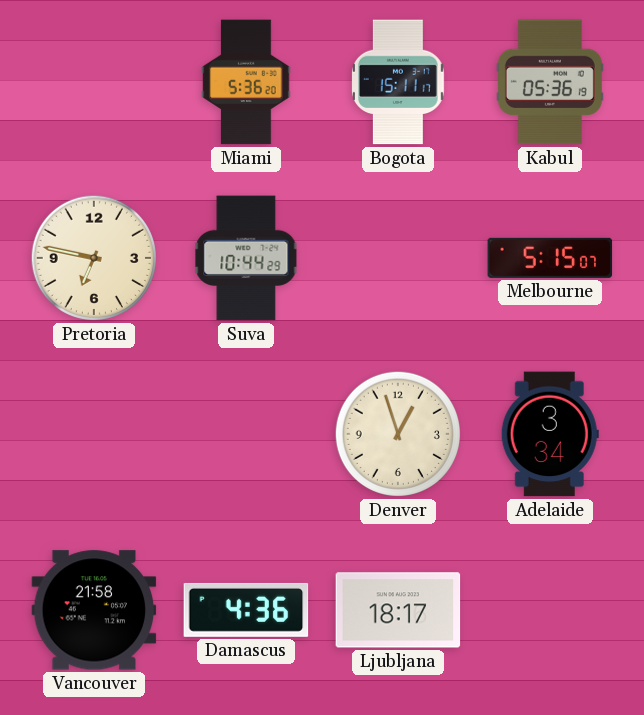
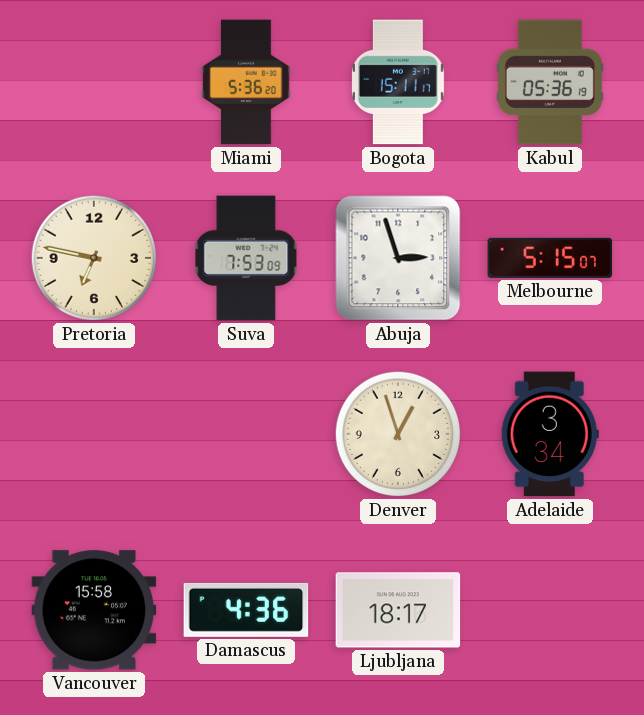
Suva: 10:44 -> 7:53 (246, 258)
Abuja: none -> 2:57 (398, 258)
Vancouver: 21:58 -> 15:58 (94, 610)
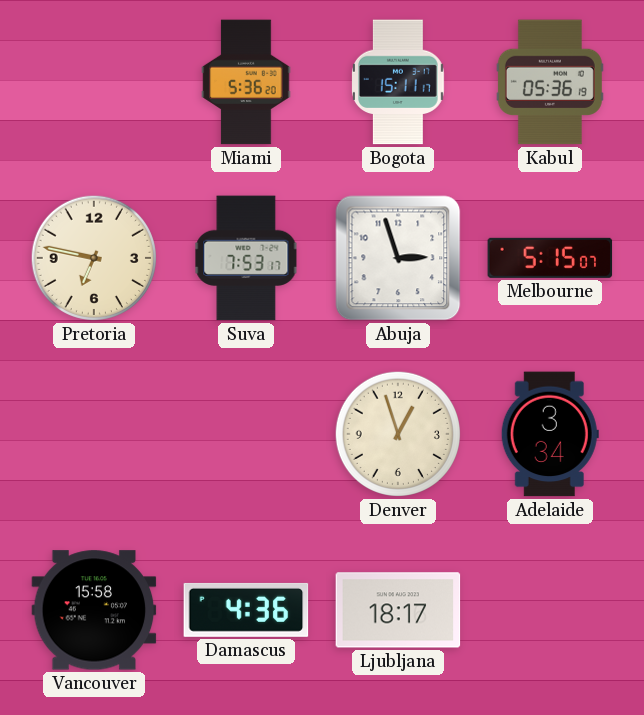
Suva: 7:53:09 -> 7:53:17 (246, 258)
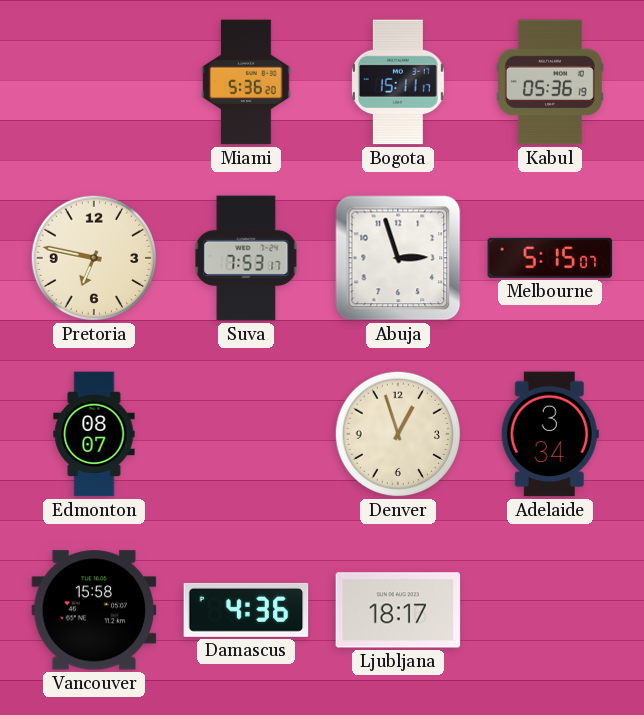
Edmonton: none -> 08:07 (94, 434)
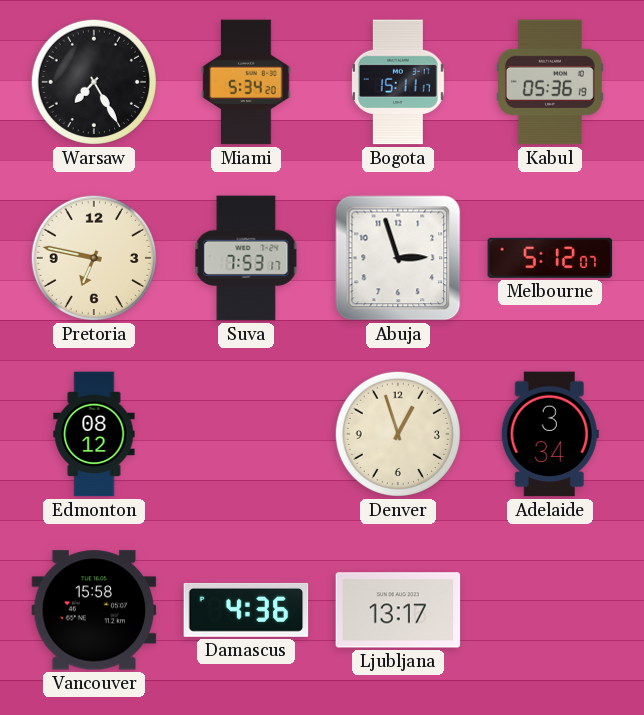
Warsaw: none -> 7:25 (94, 82)
Miami: 5:36 -> 5:34 (246, 82)
Melbourne: 5:15 -> 5:12 (550, 258)
Edmonton: 08:07 -> 08:12 (94, 434)
Ljubljana: 18:17 -> 13:17 (398, 610)
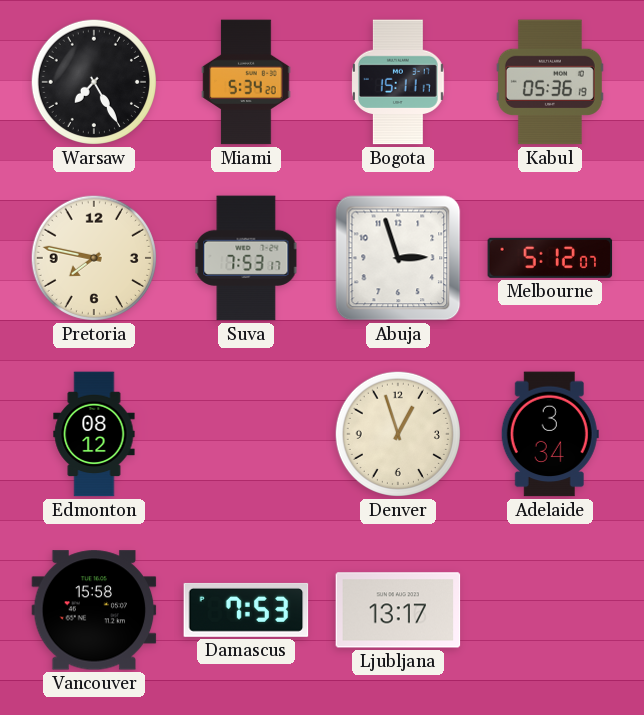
Pretoria: 6:47 -> 7:47 (94, 258)
Damascus: 4:36 -> 7:53 (246, 610)
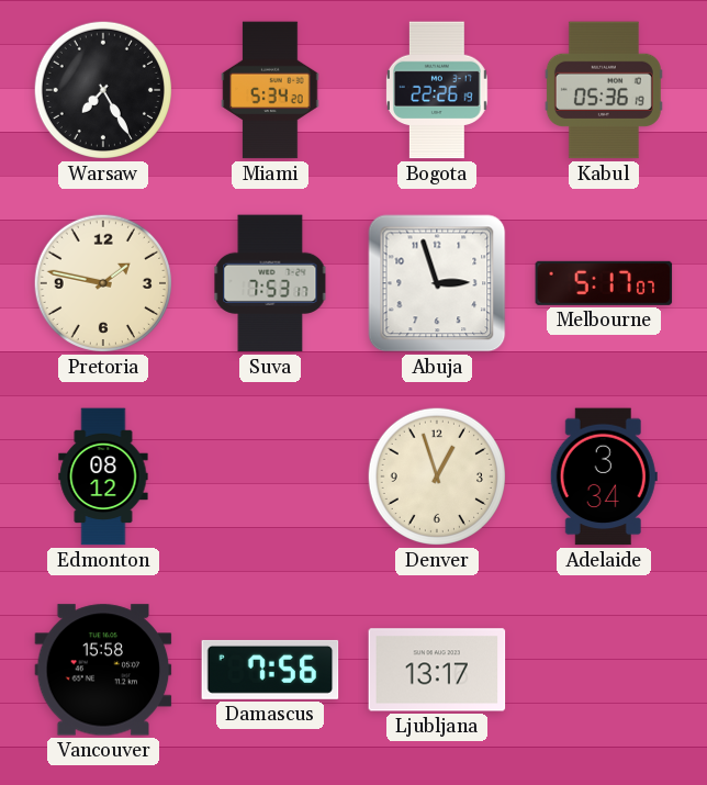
Bogota: 15:11 -> 22:26 (438, 90)
Pretoria: 7:47 -> 1:47 (103, 283)
Melbourne: 5:12 -> 5:17 (604, 283)
Damascus: 7:53 -> 7:56 (270, 670)
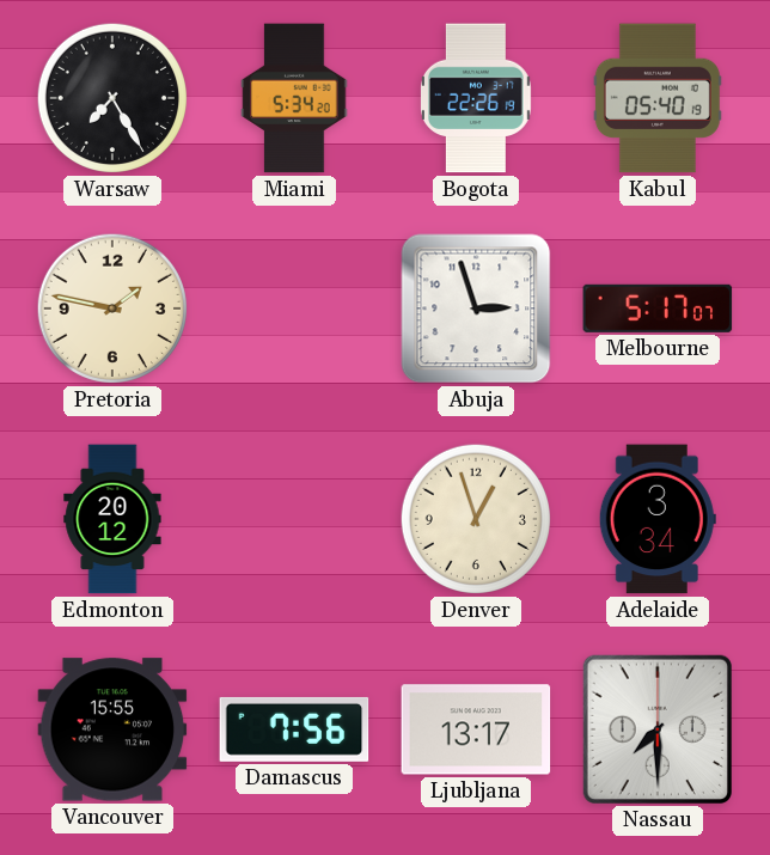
Kabul: 05:36 -> 05:40 (658, 98)
Suva: 7:53 -> none (270, 283)
Edmonton: 08:12 -> 20:12 (112, 519)
Vancouver: 15:58 -> 15:55 (112, 729)
Nassau: none -> 7:30 (656, 728)
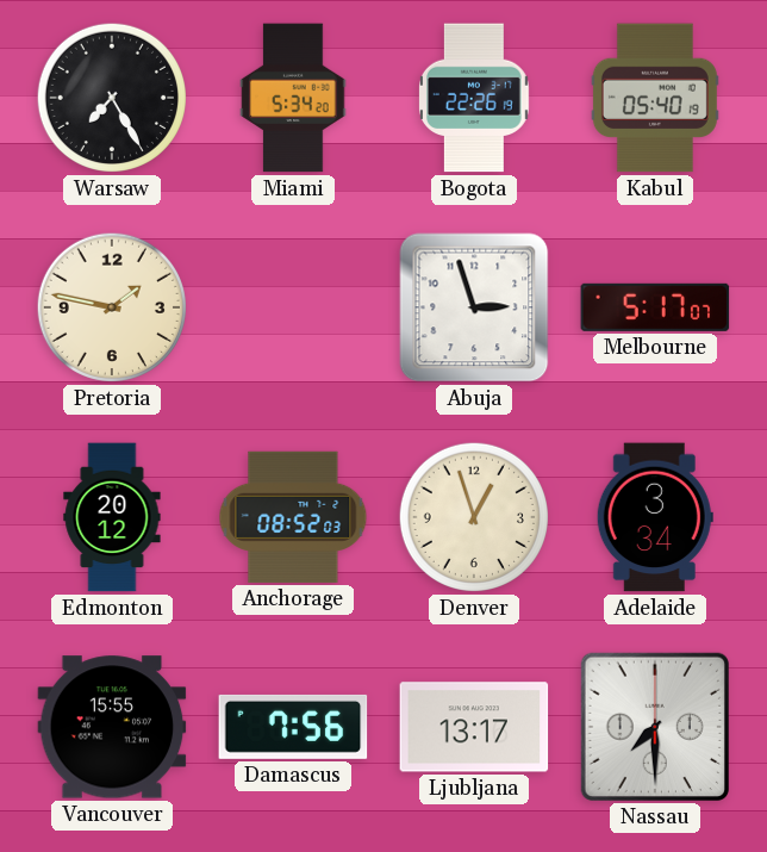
Anchorage: none -> 08:52 (293, 517)
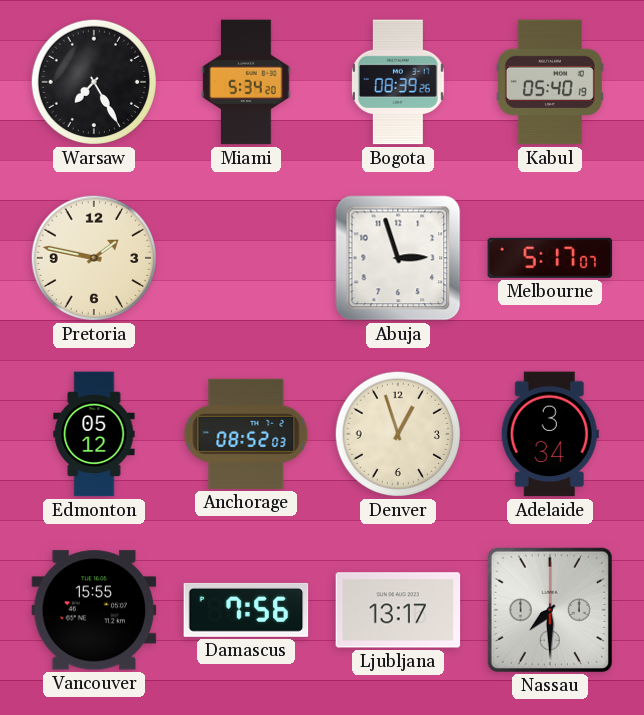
Bogota: 22:26 -> 08:39 (399, 82)
Edmonton: 20:12 -> 05:12 (94, 434)
